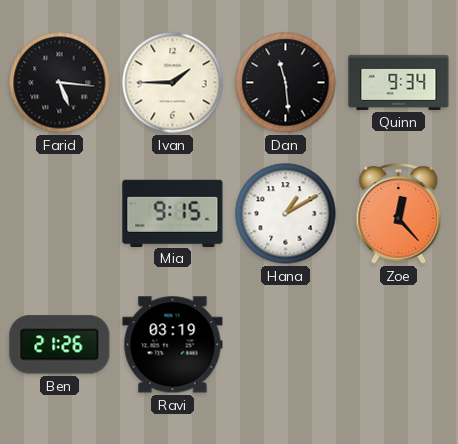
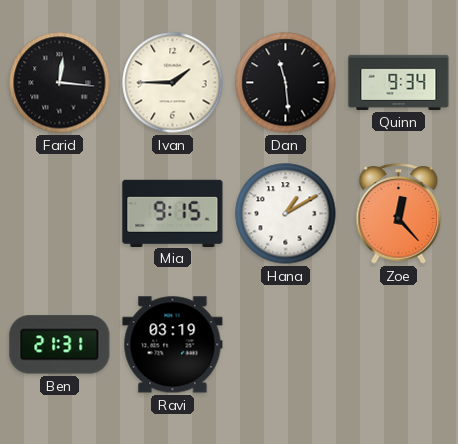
Farid: 5:16 -> 12:16 (60, 83)
Ben: 21:26 -> 21:31 (60, 345)
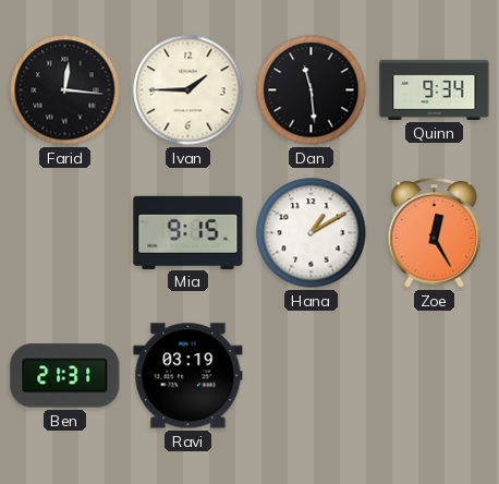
Zoe: 12:23 -> 12:25 (435, 233)
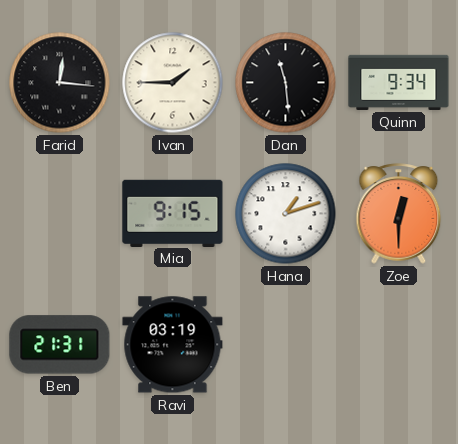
Hana: 1:10 -> 1:12 (286, 214)
Zoe: 12:25 -> 12:30 (399, 214)
